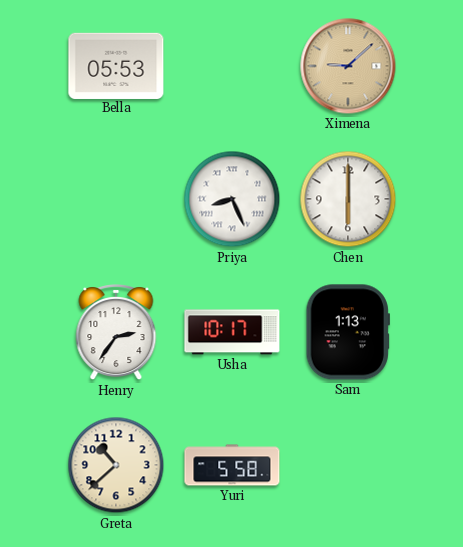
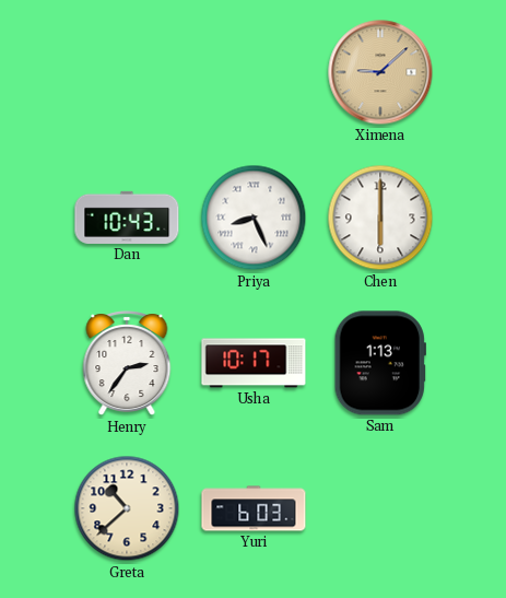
Bella: 05:53 -> none (116, 65)
Dan: none -> 10:43 (127, 218)
Yuri: 5:58 -> 6:03 (254, 508)
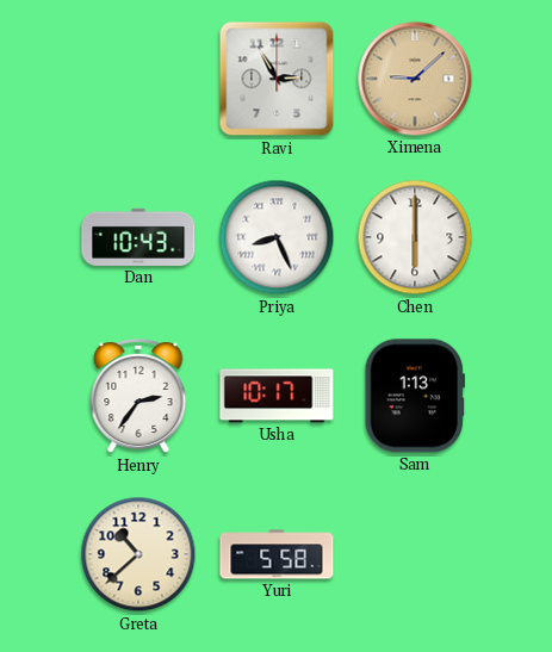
Ravi: none -> 2:55 (277, 79)
Yuri: 6:03 -> 5:58 (277, 554)
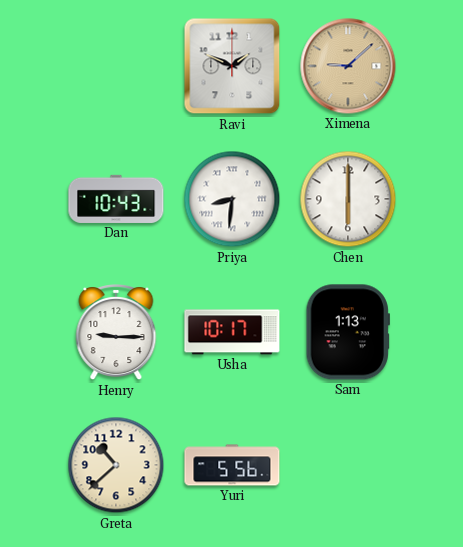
Ravi: 2:55 -> 1:49 (232, 66)
Priya: 8:26 -> 8:31 (232, 199)
Henry: 2:36 -> 9:15 (116, 333)
Yuri: 5:58 -> 5:56 (232, 465)
